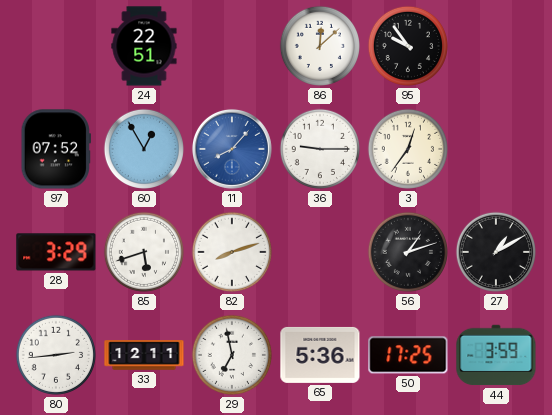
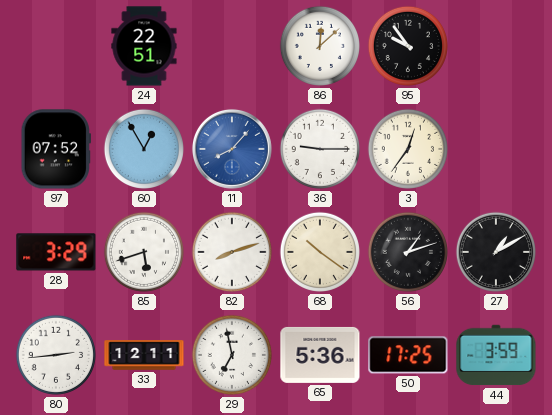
68: none -> 10:21 (320, 252)
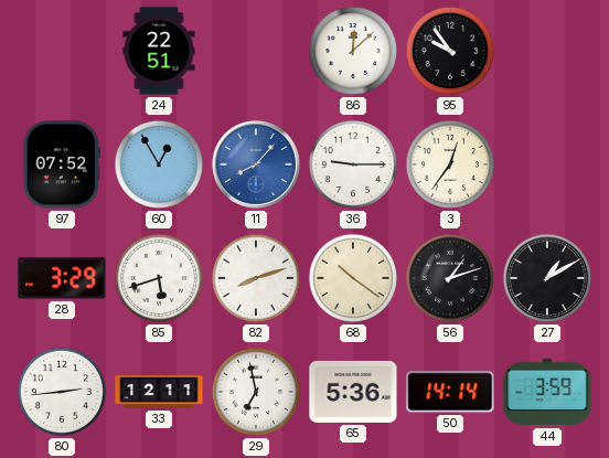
50: 17:25 -> 14:14 (450, 392)
